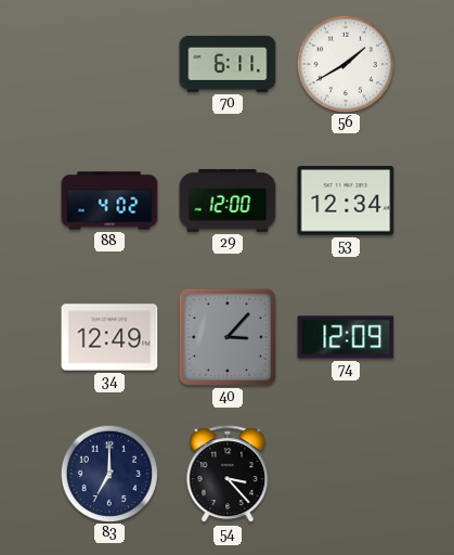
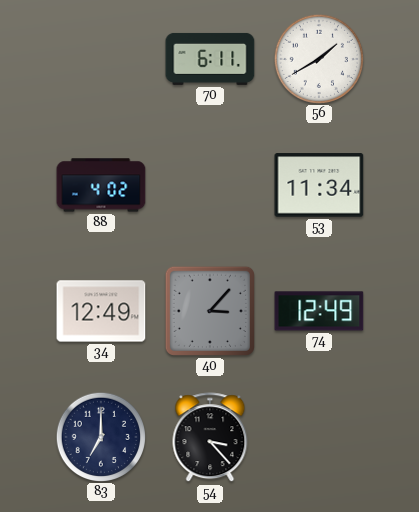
29: 12:00 -> none (228, 202)
53: 12:34 -> 11:34 (319, 185)
74: 12:09 -> 12:49 (319, 311)
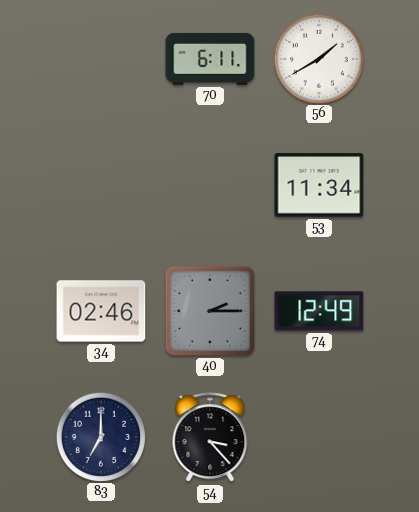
88: 4:02 -> none (101, 185)
34: 12:49 -> 02:46 (101, 311)
40: 3:07 -> 2:15 (210, 311)
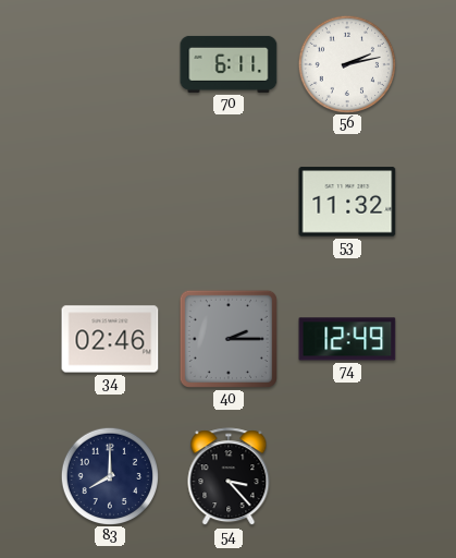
56: 1:40 -> 2:13 (346, 63)
53: 11:34 -> 11:32 (347, 202)
83: 7:00 -> 8:00 (109, 475)
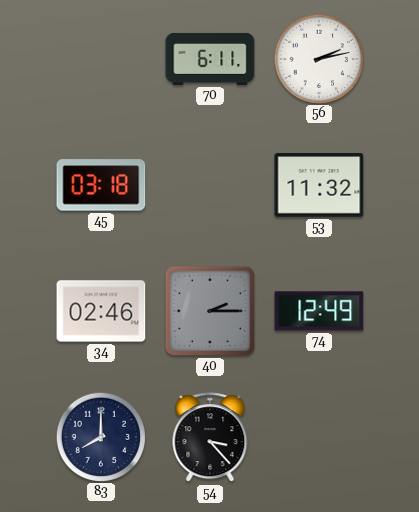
45: none -> 03:18 (101, 185)
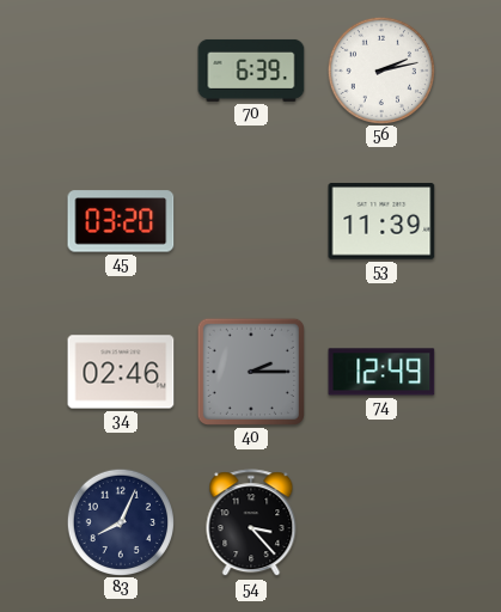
70: 6:11 -> 6:39 (251, 71)
45: 03:18 -> 03:20 (121, 221)
53: 11:32 -> 11:39 (381, 221)
83: 8:00 -> 8:04 (120, 521)
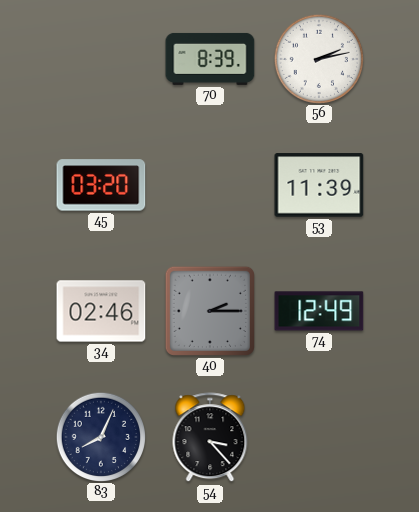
70: 6:39 -> 8:39 (210, 59)
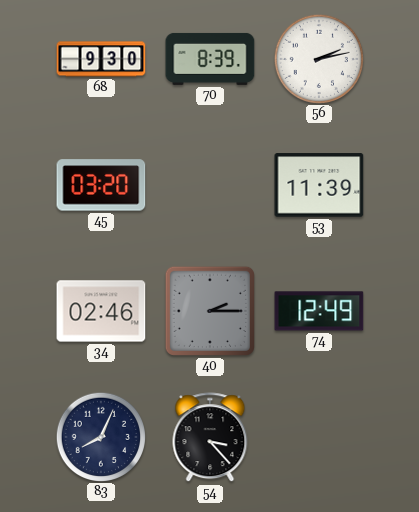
68: none -> 9:30 (101, 59)
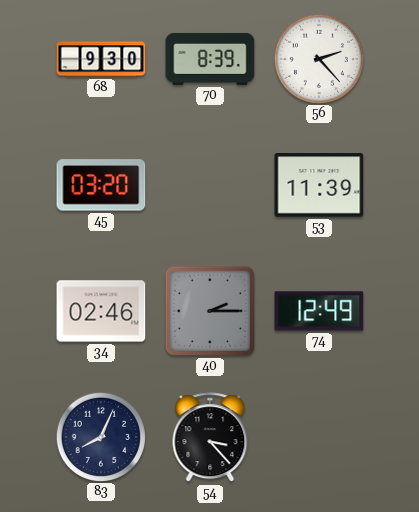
56: 2:13 -> 2:23 (318, 58)
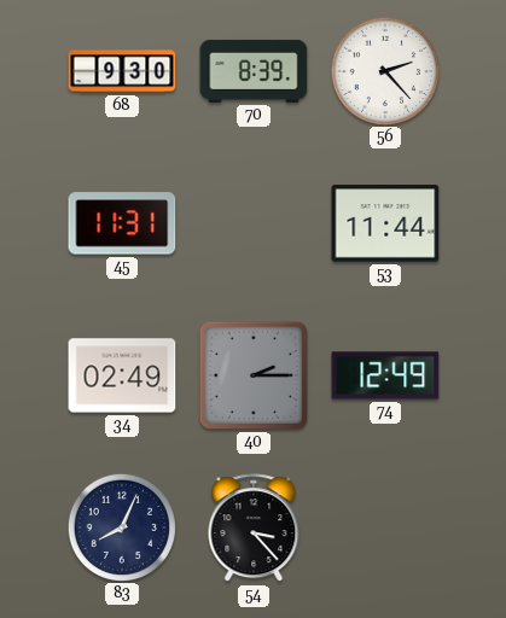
45: 03:20 -> 11:31 (122, 223)
53: 11:39 -> 11:44 (385, 223)
34: 02:46 -> 02:49 (122, 375)
